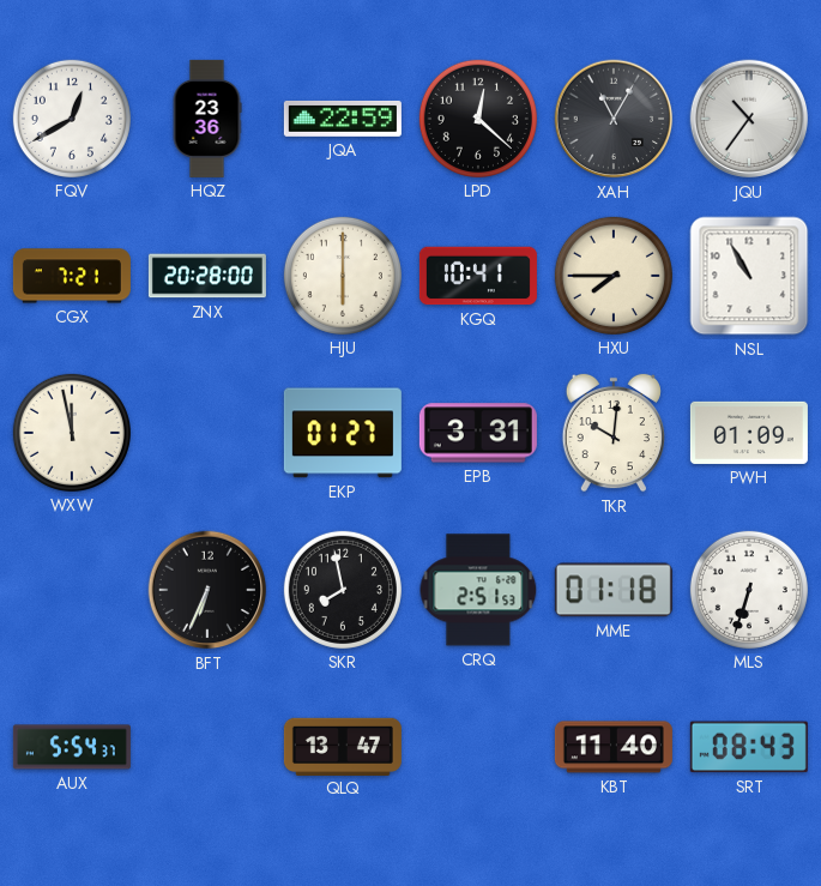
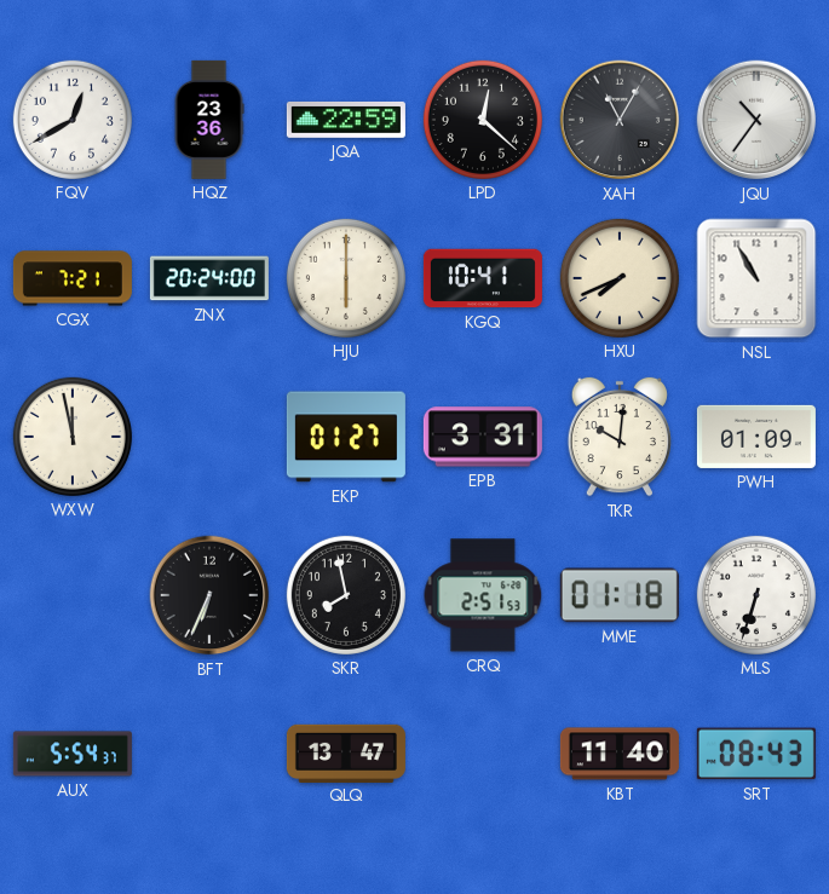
ZNX: 20:28 -> 20:24 (209, 278)
HXU: 7:45 -> 7:41 (620, 278)
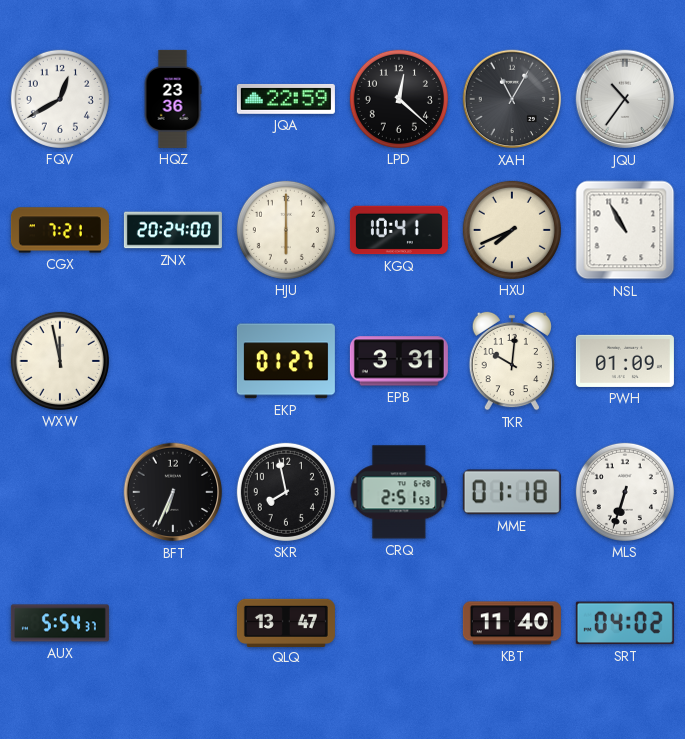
SRT: 08:43 -> 04:02 (625, 623)
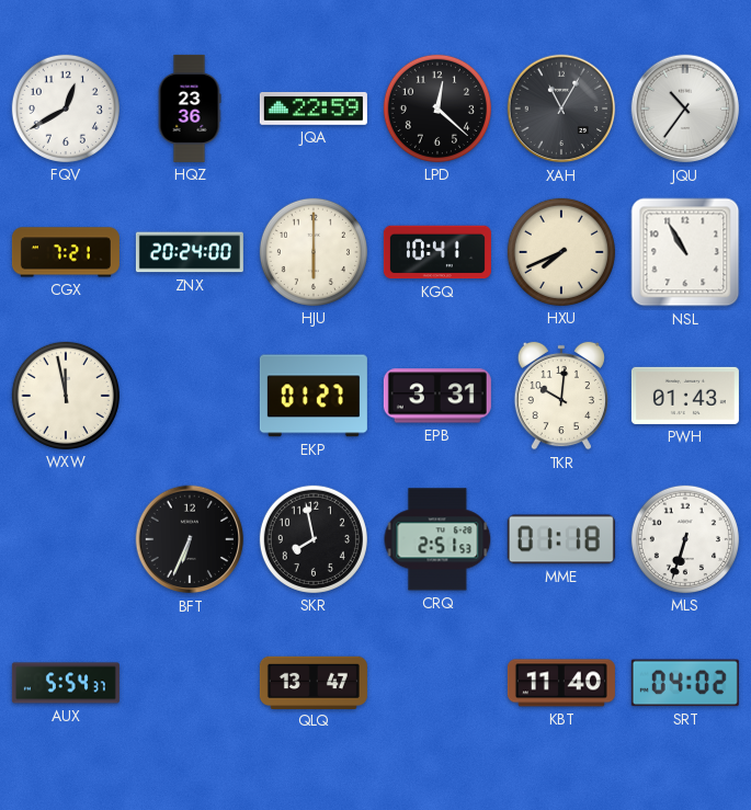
PWH: 01:09 -> 01:43 (685, 396)
